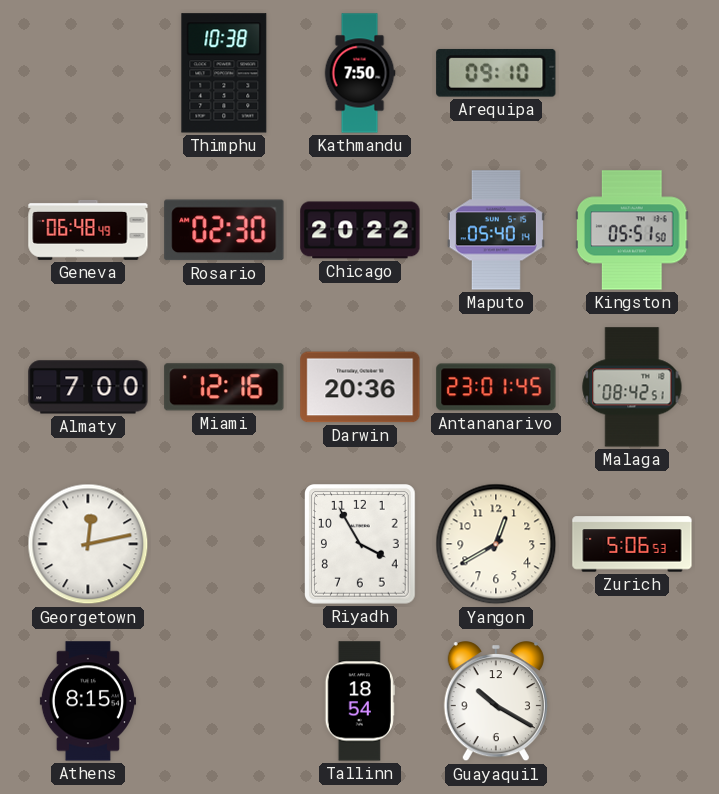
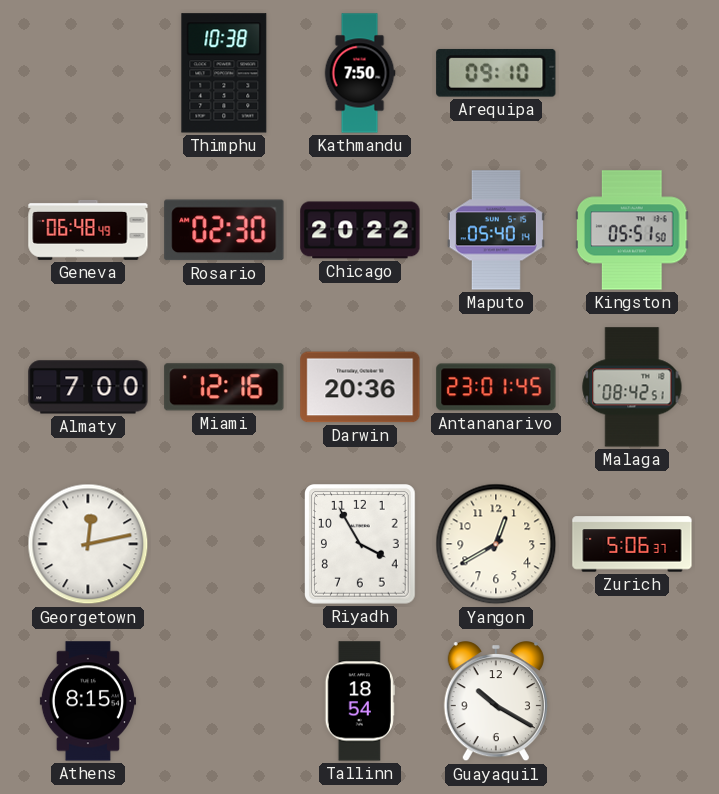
Zurich: 5:06:53 -> 5:06:37 (632, 544)
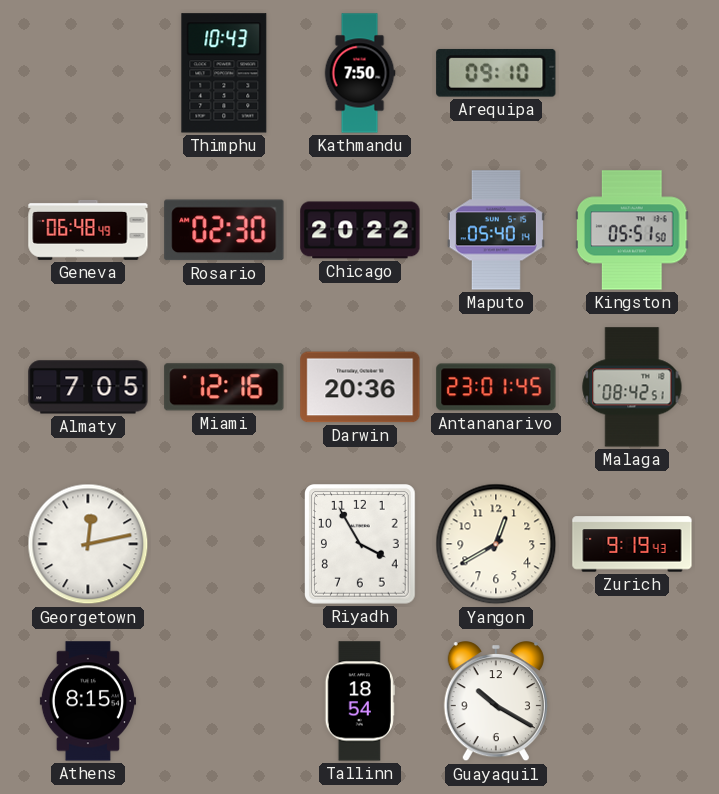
Thimphu: 10:38 -> 10:43 (224, 73)
Almaty: 7:00 -> 7:05 (88, 387)
Zurich: 5:06 -> 9:19 (632, 544)
